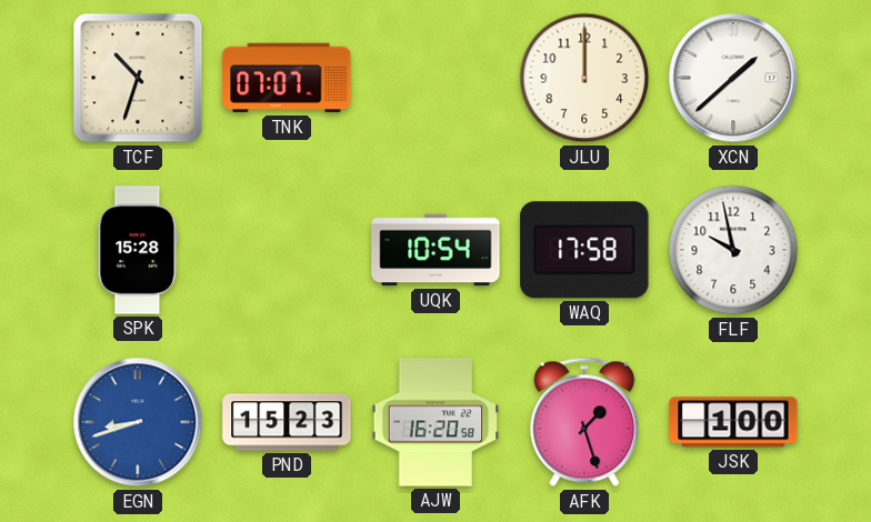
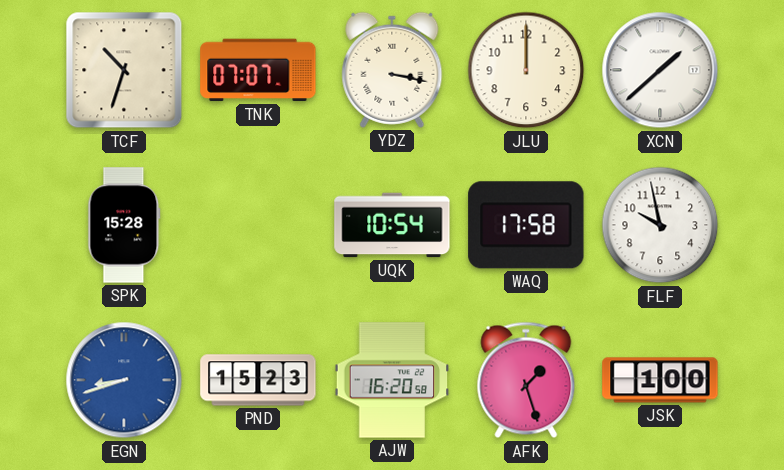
YDZ: none -> 3:17 (392, 70)
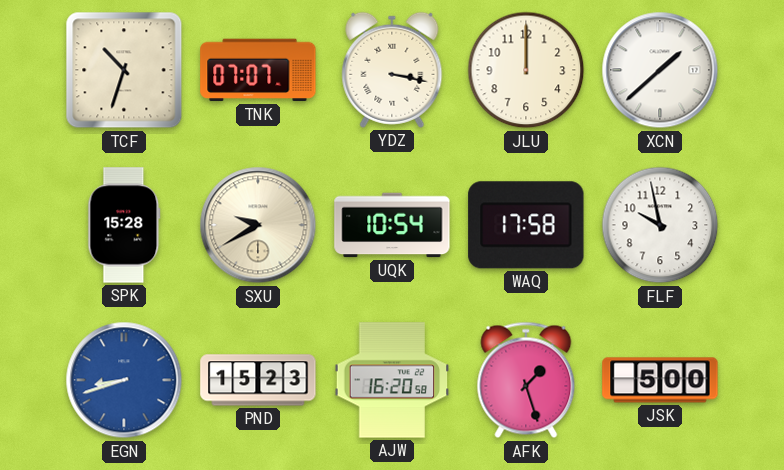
SXU: none -> 9:40 (258, 225)
JSK: 1:00 -> 5:00 (660, 380)
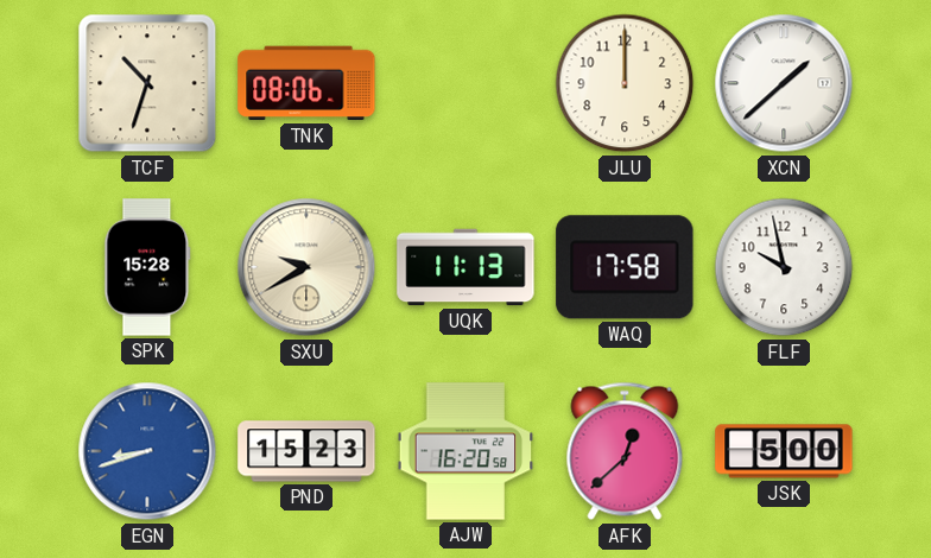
TNK: 07:07 -> 08:06 (306, 83)
YDZ: 3:17 -> none (392, 70)
UQK: 10:54 -> 11:13 (465, 267)
AFK: 1:27 -> 12:38 (625, 451)
